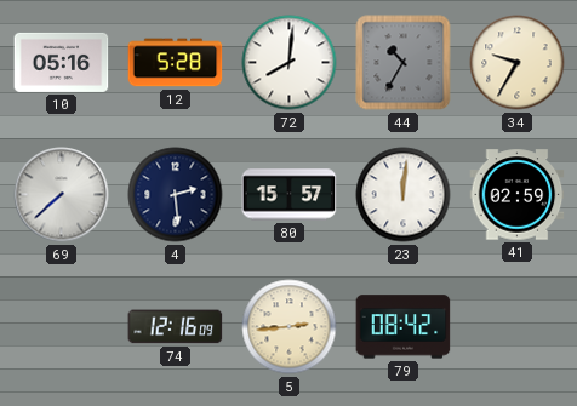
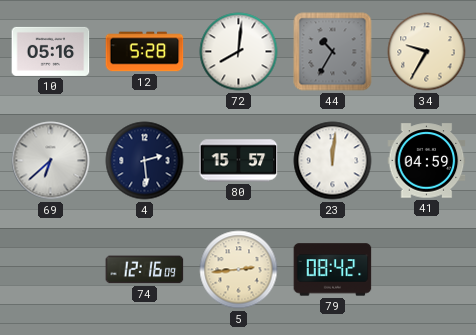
69: 7:38 -> 6:38 (51, 161)
41: 02:59 -> 04:59 (427, 161)
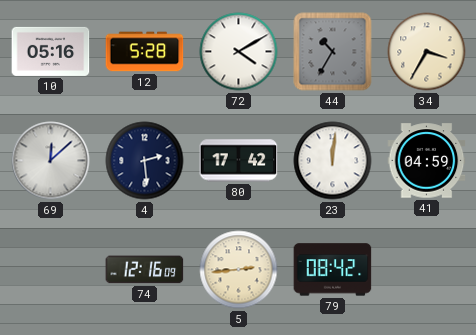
72: 8:01 -> 4:10 (239, 52)
34: 9:35 -> 3:35 (427, 52)
69: 6:38 -> 12:08 (51, 161)
80: 15:57 -> 17:42 (239, 161)
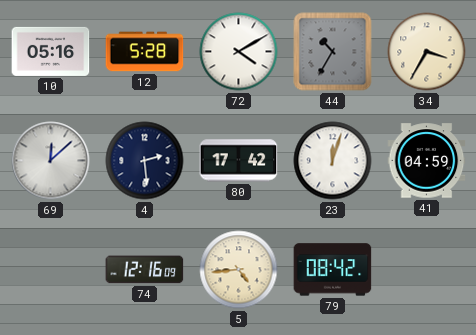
23: 12:01 -> 12:03 (333, 161)
5: 2:44 -> 4:44 (239, 270)
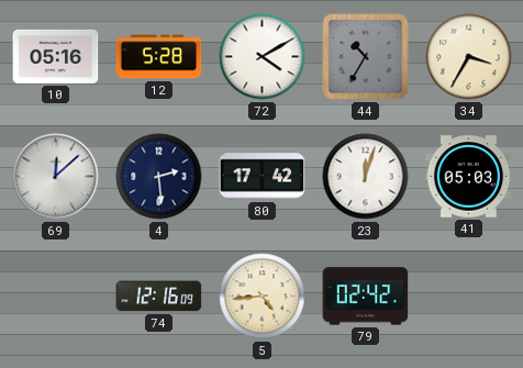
41: 04:59 -> 05:03 (469, 177)
79: 08:42 -> 02:42 (366, 297)
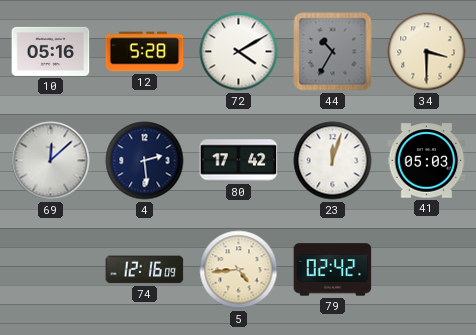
34: 3:35 -> 3:30 (427, 52)
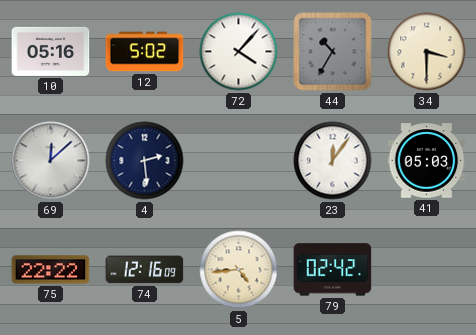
12: 5:28 -> 5:02 (145, 52)
72: 4:10 -> 4:07 (239, 52)
80: 17:42 -> none (239, 161)
23: 12:03 -> 12:06 (333, 161)
75: none -> 22:22 (51, 270)
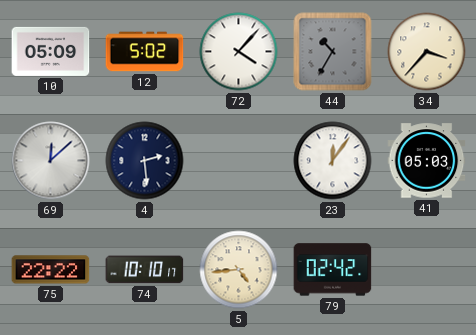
10: 05:16 -> 05:09 (51, 51)
34: 3:30 -> 3:37 (427, 52)
74: 12:16 -> 10:10 (145, 270)
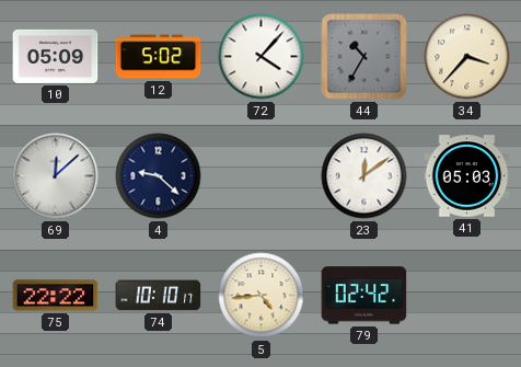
4: 2:29 -> 9:22 (159, 176)
23: 12:06 -> 12:09 (364, 176)
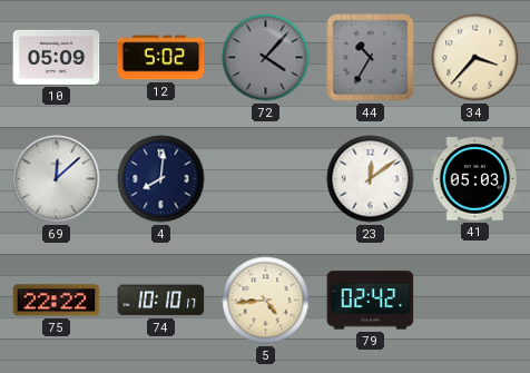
72 dial: white -> grey (266, 58)
4: 9:22 -> 8:01 (161, 179)
